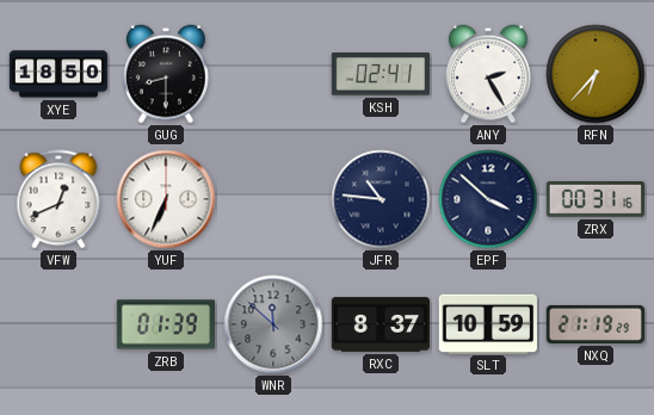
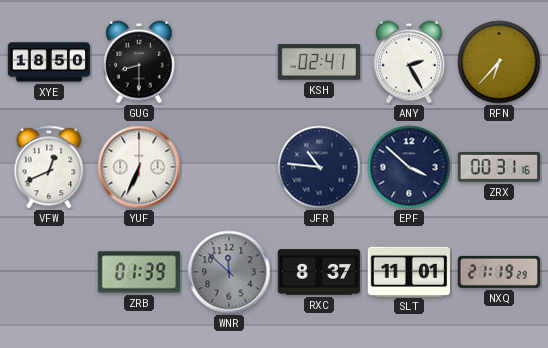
SLT: 10:59 -> 11:01 (408, 271)
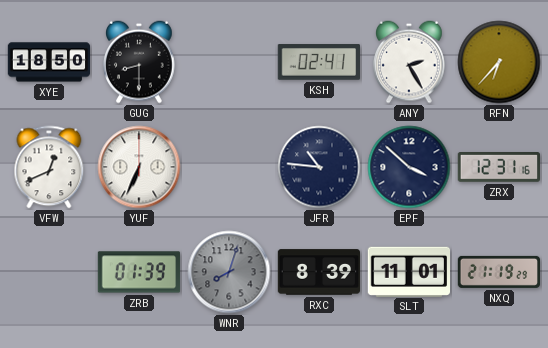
ZRX: 00:31 -> 12:31 (498, 168)
WNR: 11:52 -> 8:03 (229, 272)
RXC: 8:37 -> 8:39 (319, 272)
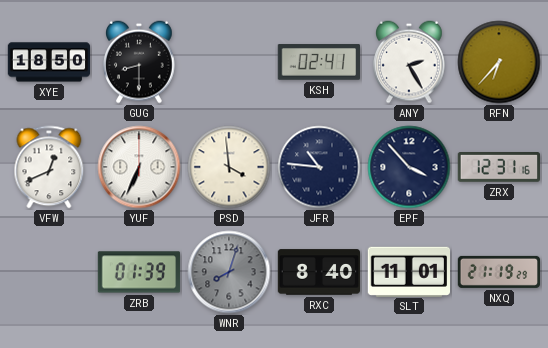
PSD: none -> 3:59 (229, 167)
EPF: 3:52 -> 3:53 (409, 167)
RXC: 8:39 -> 8:40 (319, 272)
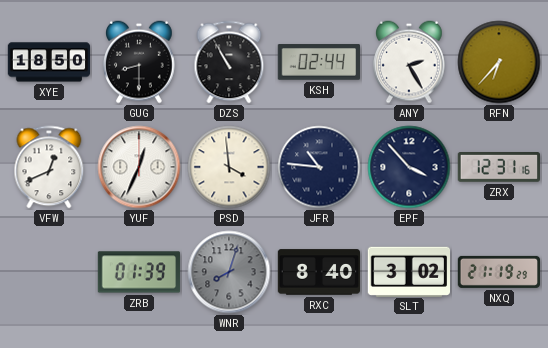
DZS: none -> 10:55 (229, 62)
KSH: 02:41 -> 02:44 (318, 62)
YUF: 6:34 -> 12:34 (139, 167)
SLT: 11:01 -> 3:02 (408, 271)
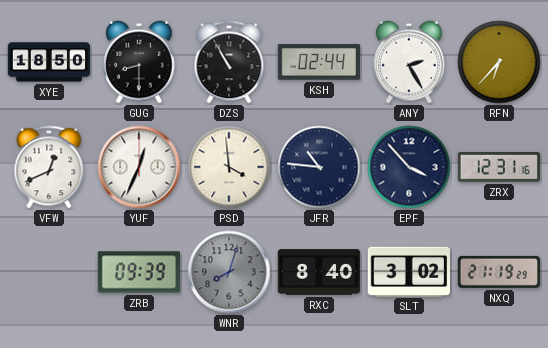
ZRB: 01:39 -> 09:39 (139, 272)
